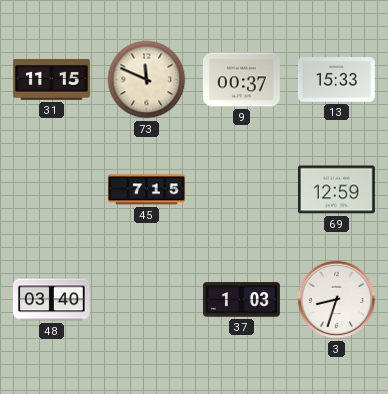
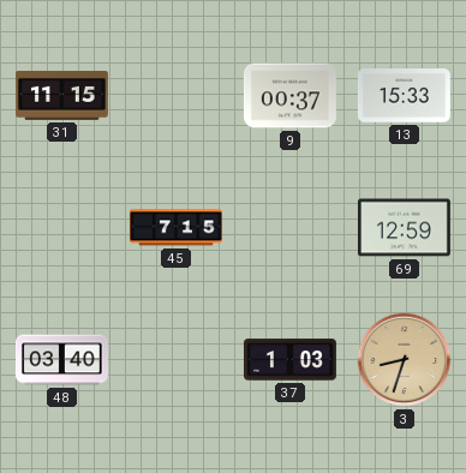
73: 11:49 -> none (147, 80)
3 dial: white -> champagne (405, 360)
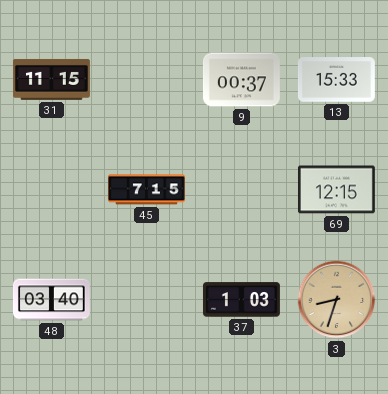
69: 12:59 -> 12:15 (336, 190)
